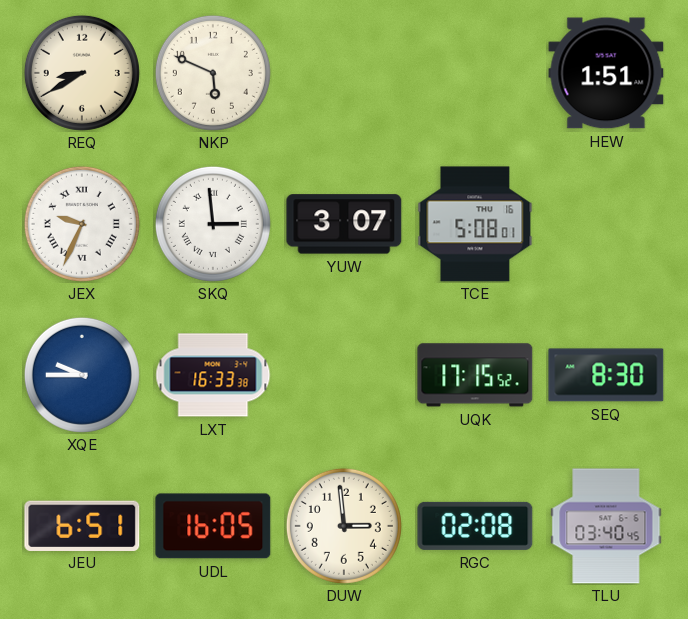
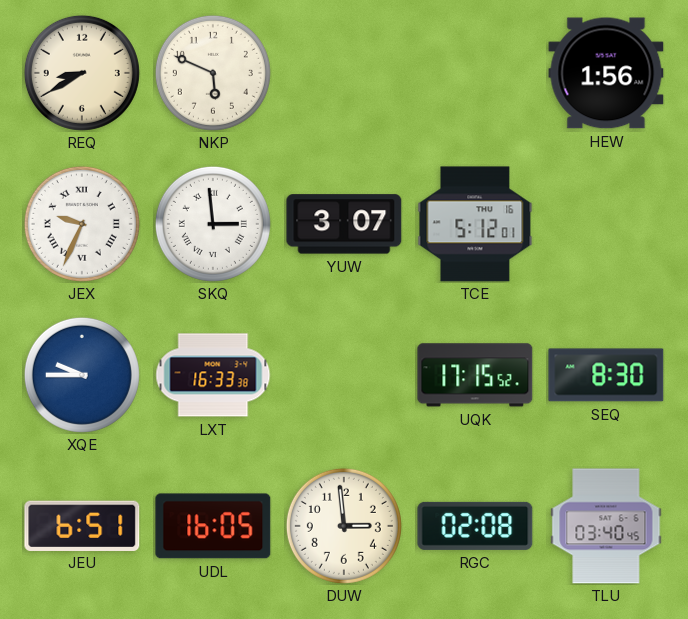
HEW: 1:51 -> 1:56 (606, 73)
TCE: 5:08 -> 5:12 (475, 224)
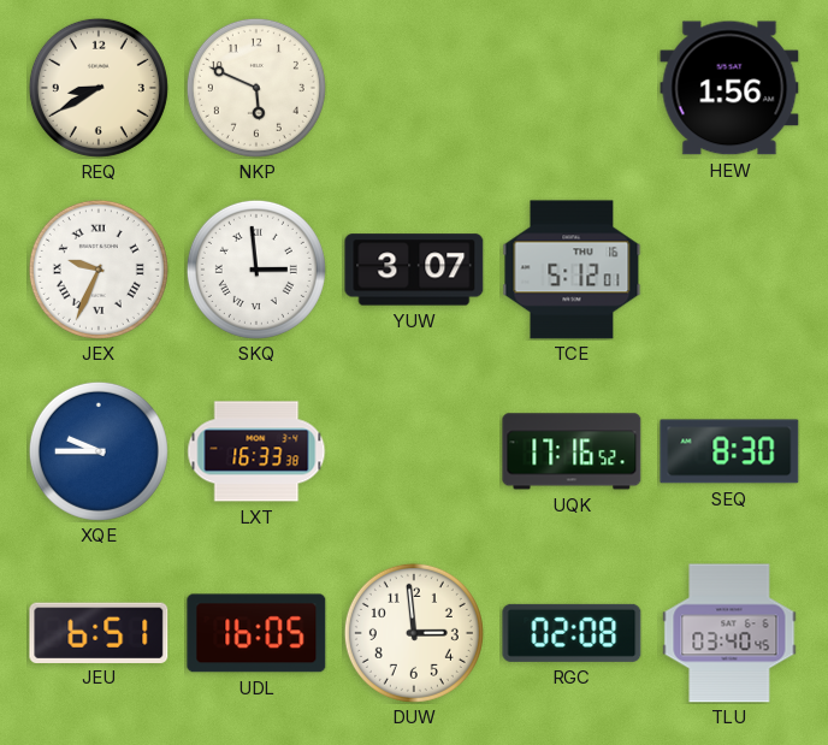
UQK: 17:15 -> 17:16 (572, 451)
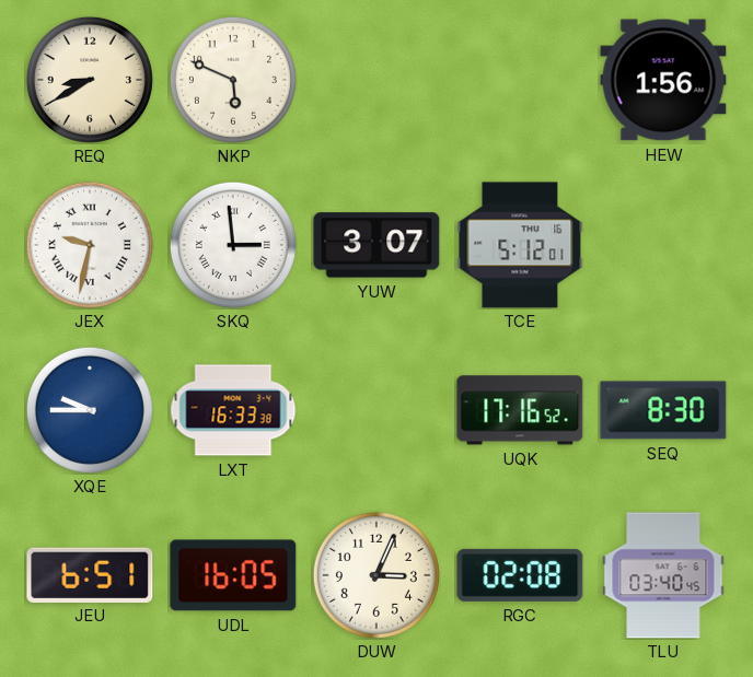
JEX: 9:34 -> 9:32 (90, 245)
DUW: 2:59 -> 3:04 (376, 575)
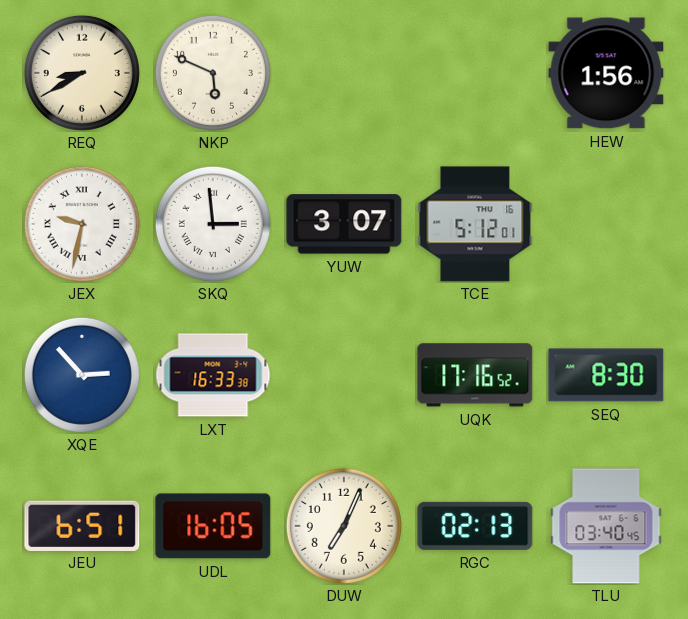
XQE: 9:45 -> 2:53 (82, 375)
DUW: 3:04 -> 7:04 (344, 526)
RGC: 02:08 -> 02:13 (475, 526)
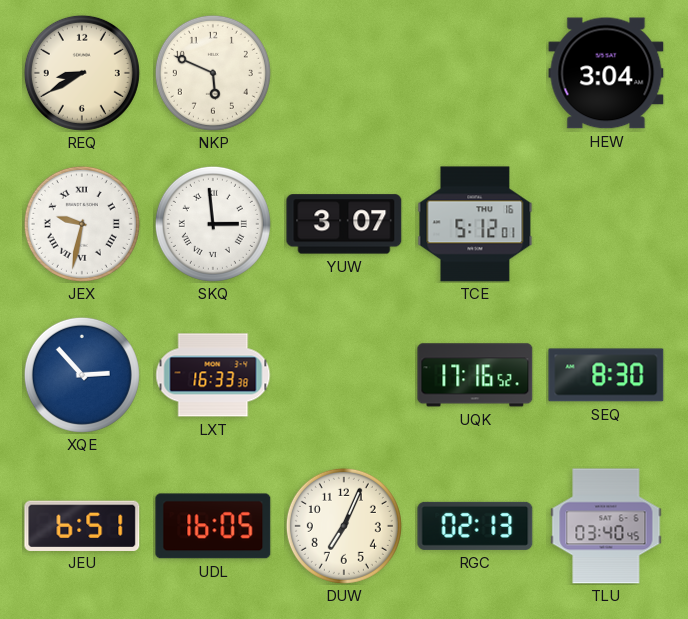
HEW: 1:56 -> 3:04 (606, 73)
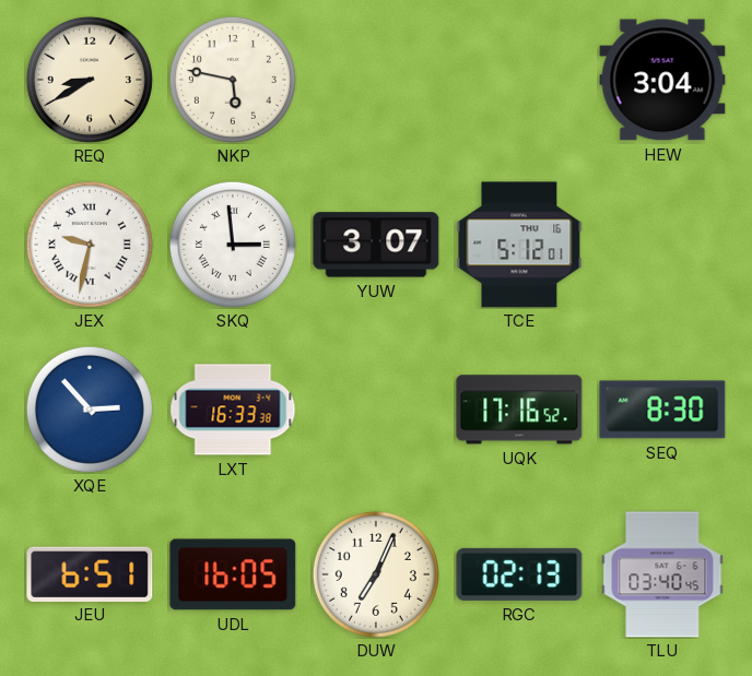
NKP: 5:49 -> 5:47 (233, 80)
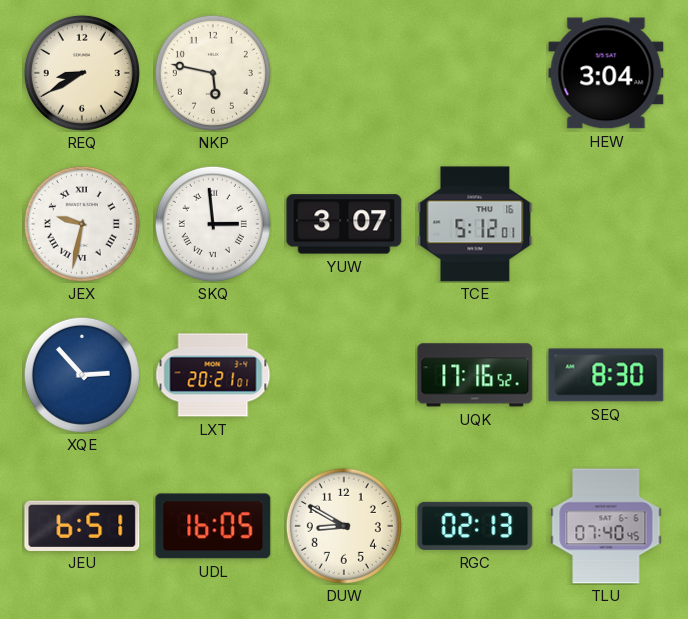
LXT: 16:33 -> 20:21 (213, 375)
DUW: 7:04 -> 8:50 (344, 526)
TLU: 03:40 -> 07:40 (606, 526)
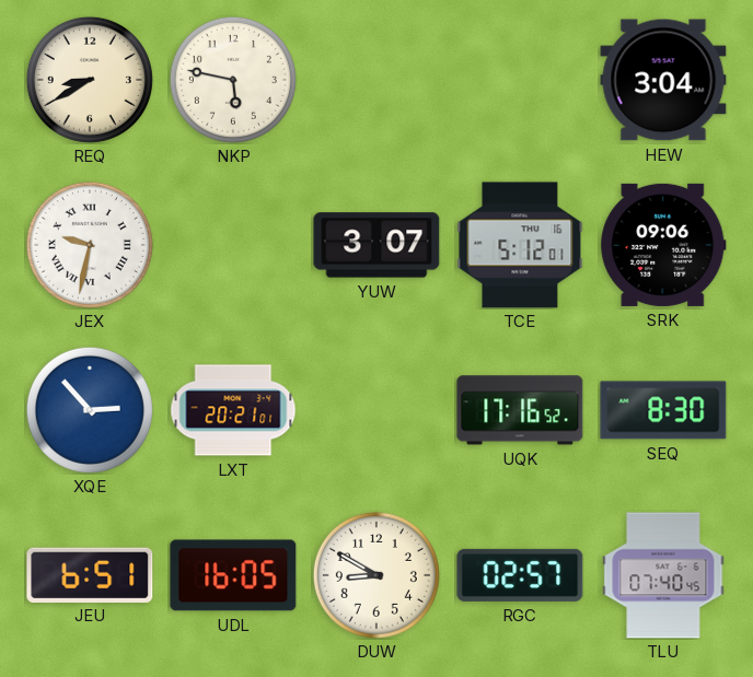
SKQ: 2:59 -> none (213, 224)
SRK: none -> 09:06 (663, 245)
RGC: 02:13 -> 02:57 (520, 575)
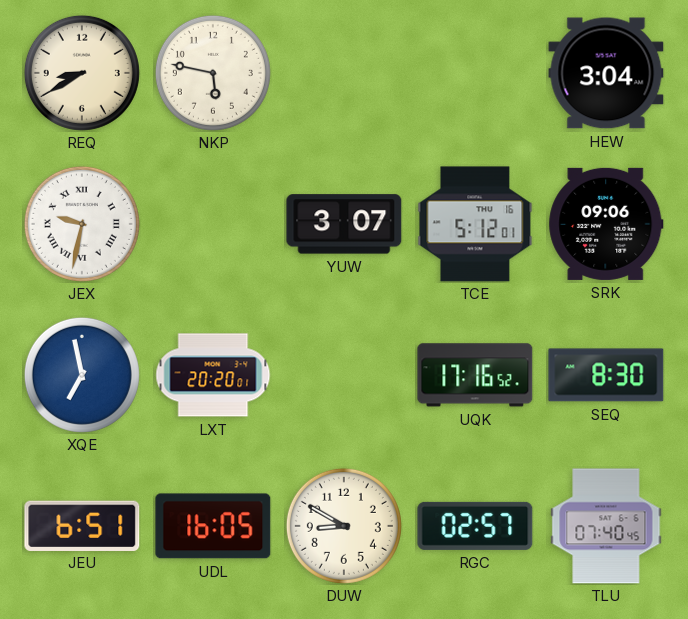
XQE: 2:53 -> 6:58 (82, 375)
LXT: 20:21 -> 20:20 (213, 375)
